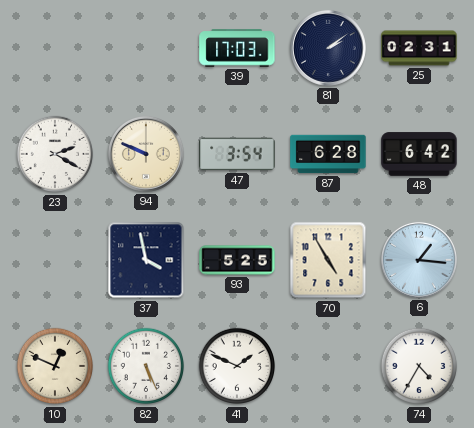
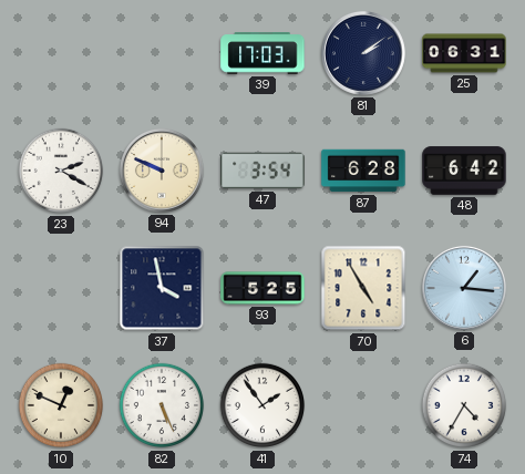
25: 02:31 -> 06:31 (464, 53)
41: 1:49 -> 1:54 (262, 405)
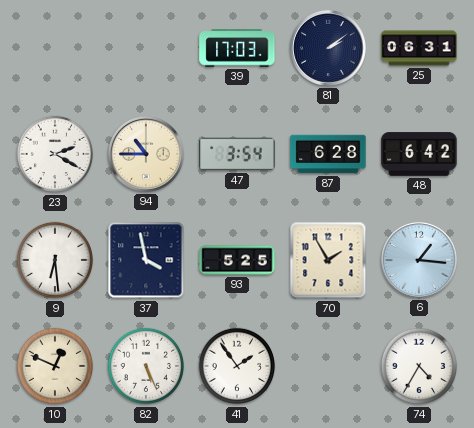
94: 9:49 -> 10:45 (146, 154)
9: none -> 6:29 (55, 260)
70: 4:55 -> 1:55 (328, 260)
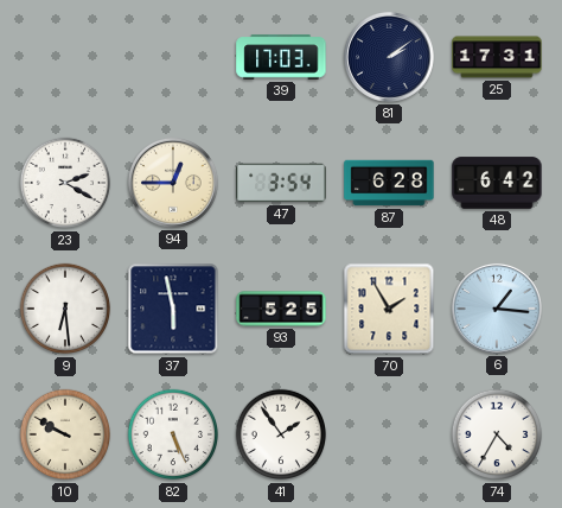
25: 06:31 -> 17:31 (497, 57)
94: 10:45 -> 12:45 (173, 183)
37: 3:58 -> 5:58 (173, 309)
10: 12:49 -> 9:50 (65, 434)
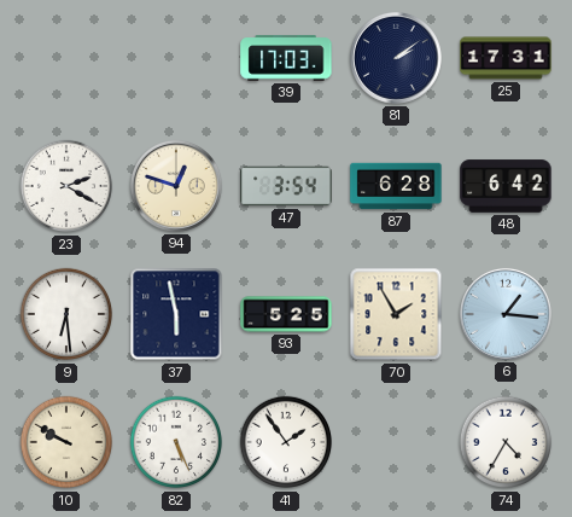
94: 12:45 -> 12:48 (176, 186)
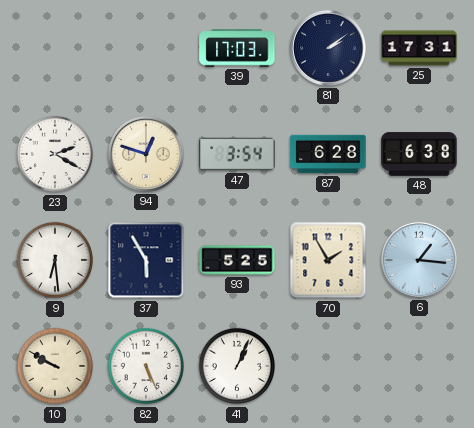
48: 6:42 -> 6:38 (419, 154)
37: 5:58 -> 5:55 (146, 260)
41: 1:54 -> 1:04 (237, 366)
74: 4:35 -> none (506, 442)
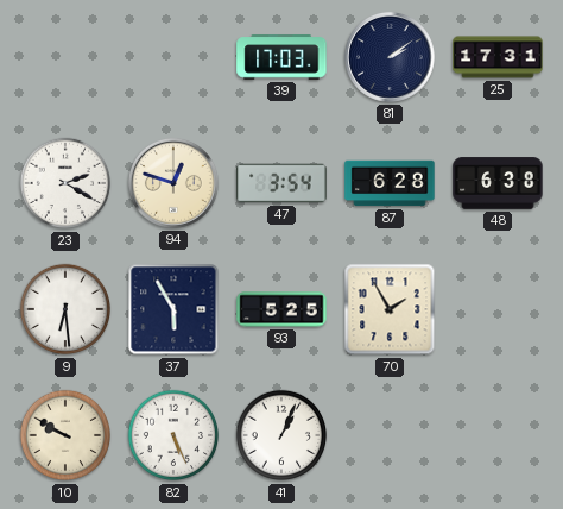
6: 1:16 -> none (419, 260)
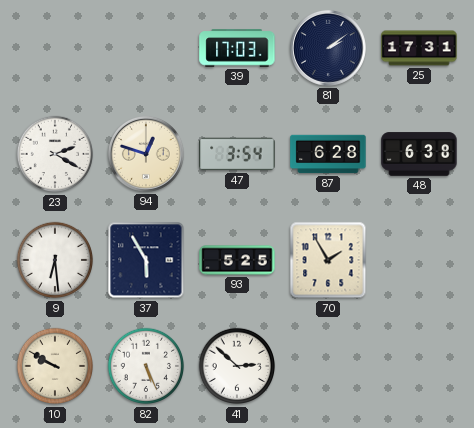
41: 1:04 -> 2:52 (237, 366)
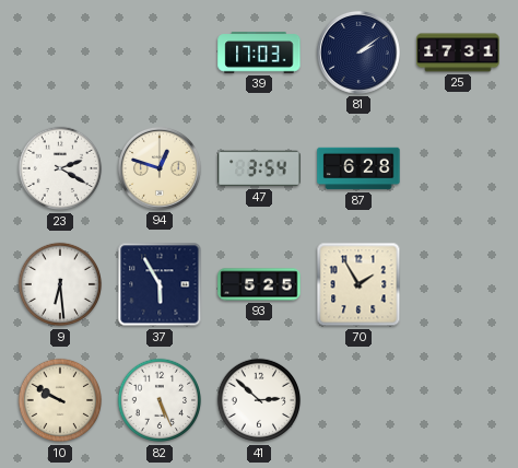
48: 6:38 -> none (419, 154)
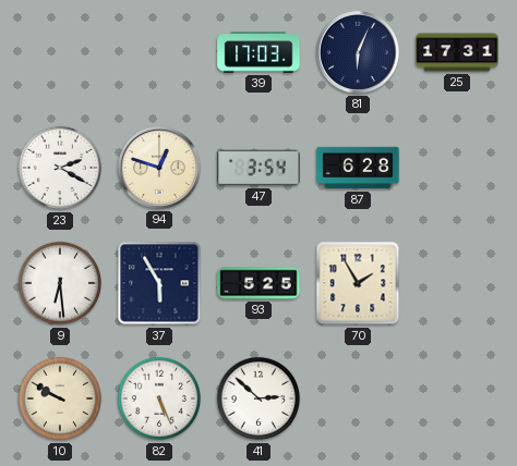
81: 2:09 -> 6:04 (358, 52)
